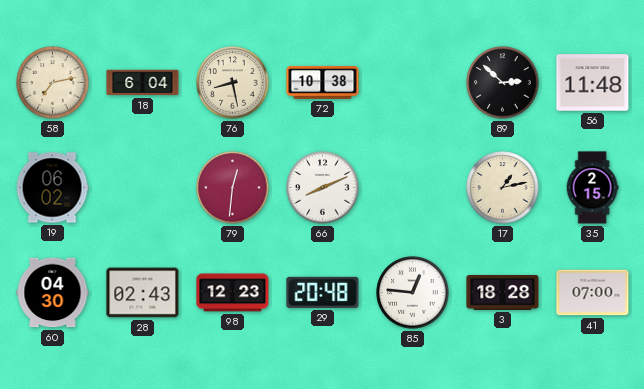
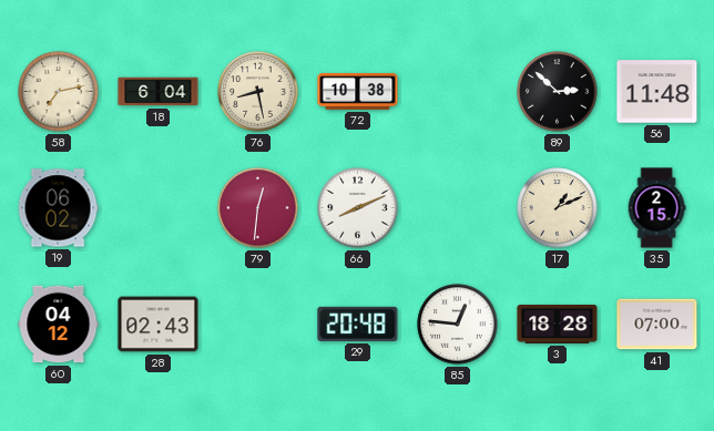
17: 1:13 -> 1:11 (558, 208)
60: 04:30 -> 04:12 (59, 325)
98: 12:23 -> none (233, 293)
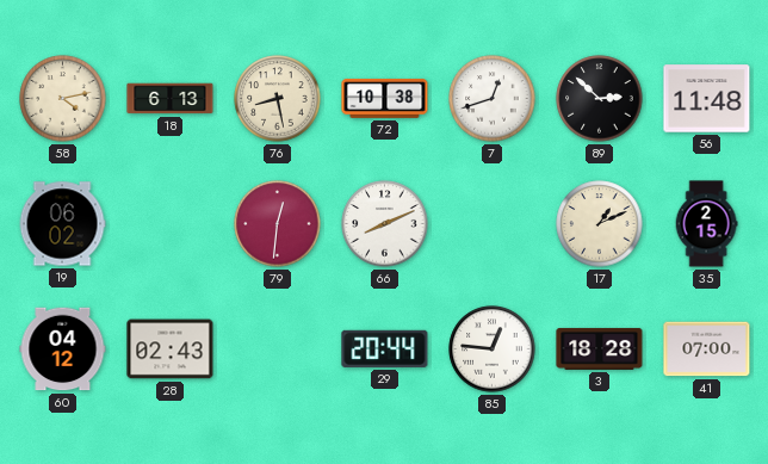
58: 7:13 -> 4:13 (63, 99)
18: 6:04 -> 6:13 (171, 99)
7: none -> 12:42 (493, 99)
29: 20:48 -> 20:44 (385, 348)
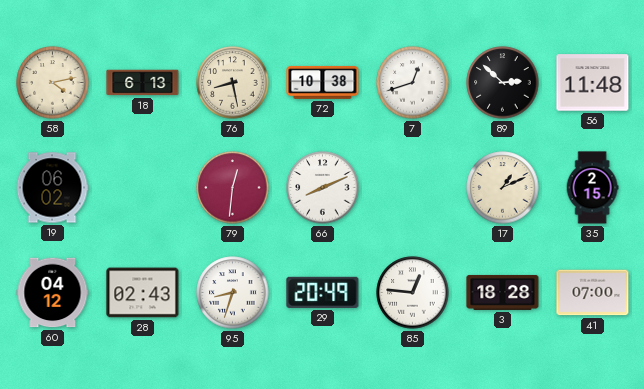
95: none -> 8:33 (233, 293)
29: 20:44 -> 20:49 (323, 292)
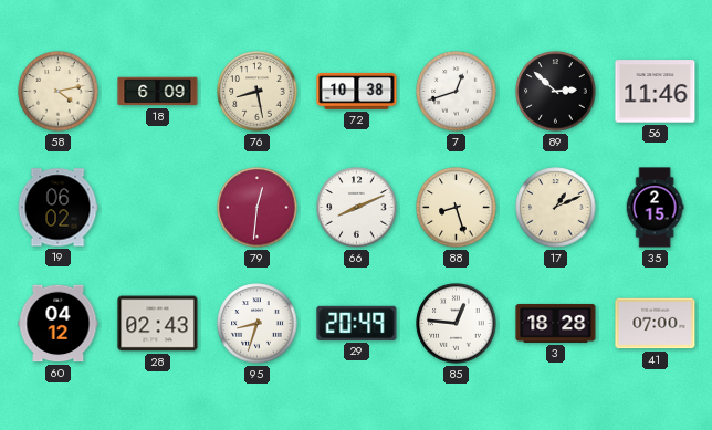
18: 6:13 -> 6:09 (158, 92)
56: 11:48 -> 11:46 (656, 92)
88: none -> 8:27 (457, 208)
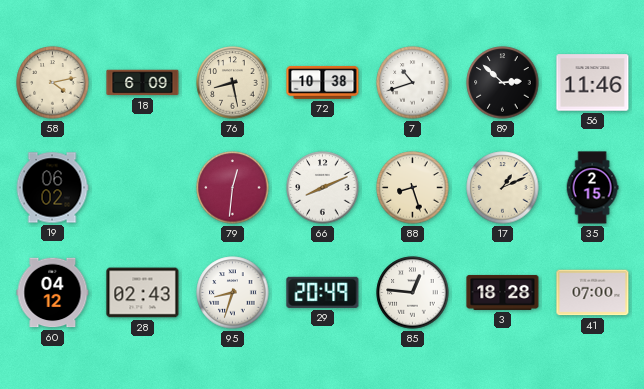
7: 12:42 -> 10:42 (413, 83)
